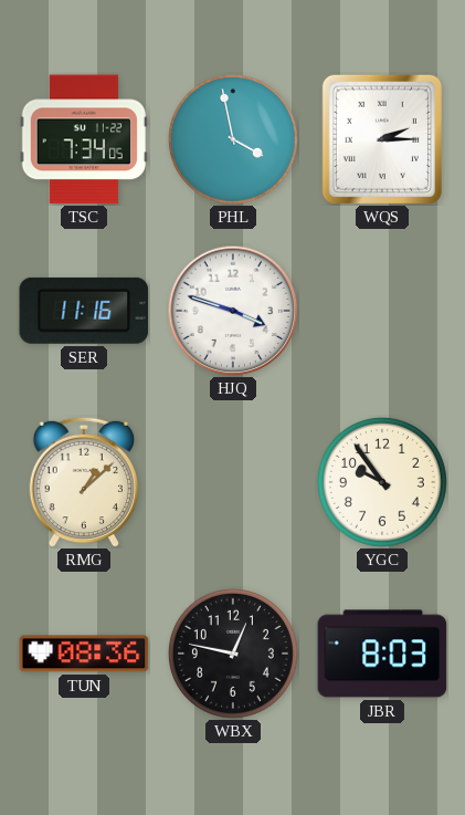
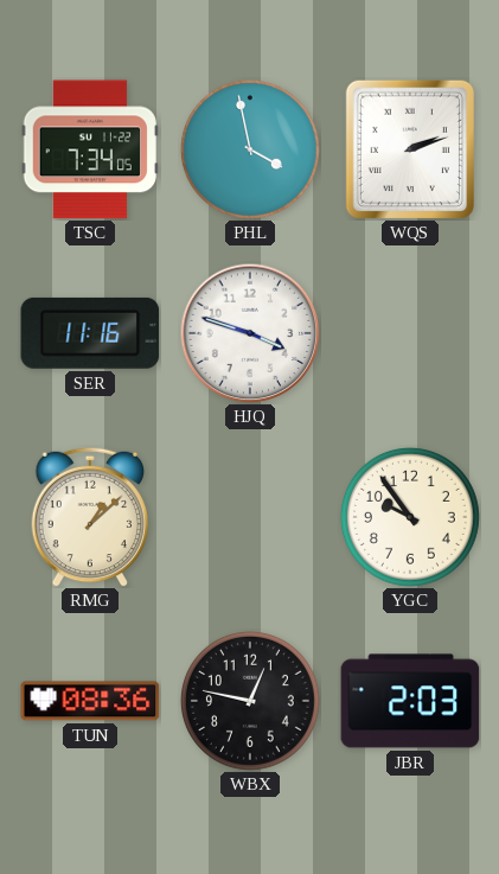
WQS: 2:15 -> 2:12 (410, 149)
JBR: 8:03 -> 2:03 (410, 701)
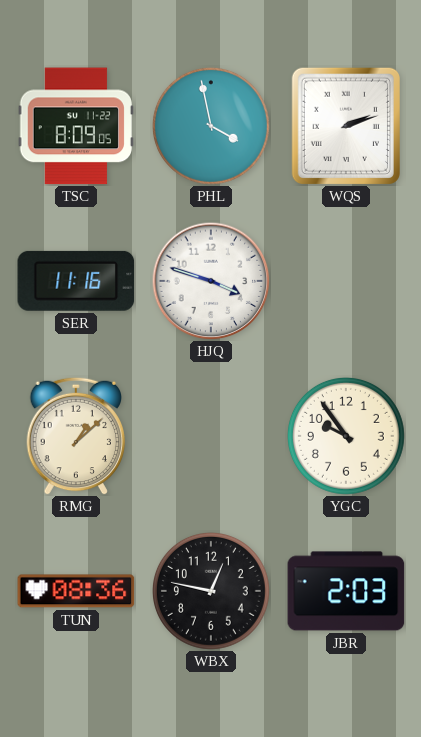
TSC: 7:34 -> 8:09 (76, 126)
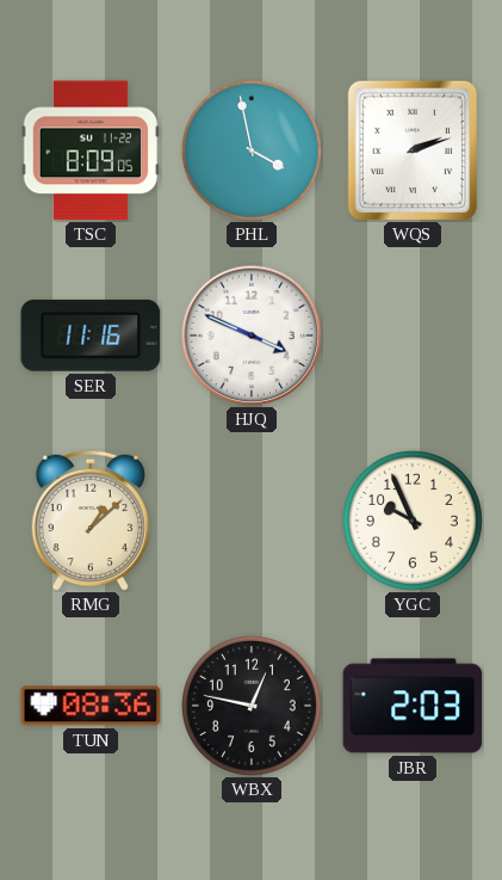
HJQ: 3:48 -> 3:49 (252, 336)
YGC: 9:54 -> 9:56 (413, 521)
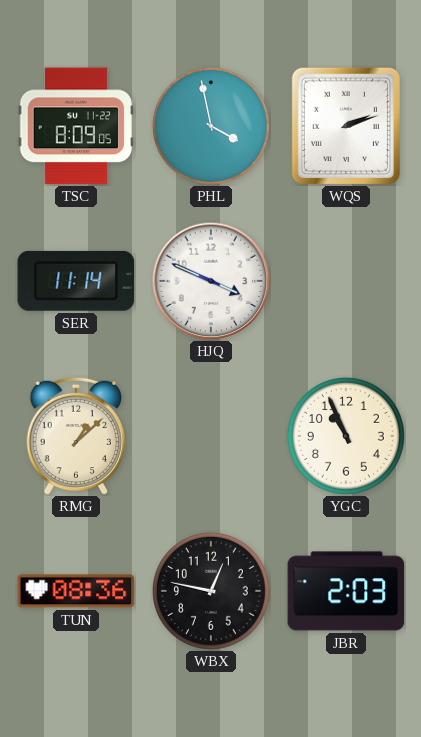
SER: 11:16 -> 11:14 (76, 281)
YGC: 9:56 -> 10:56 (346, 436)
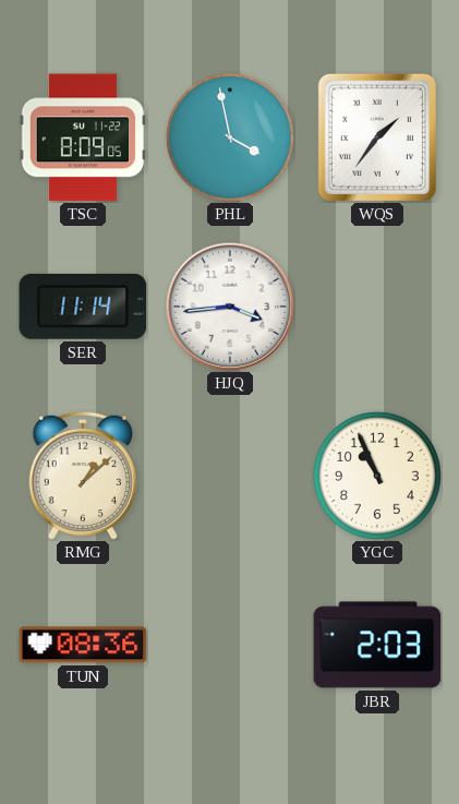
WQS: 2:12 -> 1:36 (377, 137)
HJQ: 3:49 -> 3:44 (230, 307)
WBX: 12:47 -> none (211, 591)
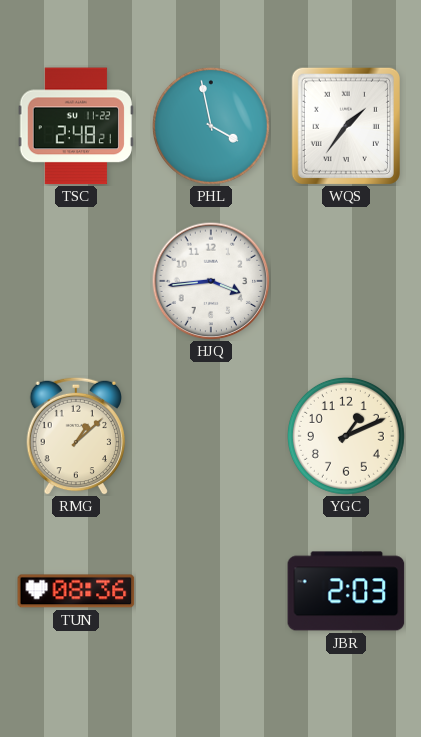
TSC: 8:09 -> 2:48 (76, 126)
SER: 11:14 -> none (83, 307)
YGC: 10:56 -> 1:11 (346, 436)
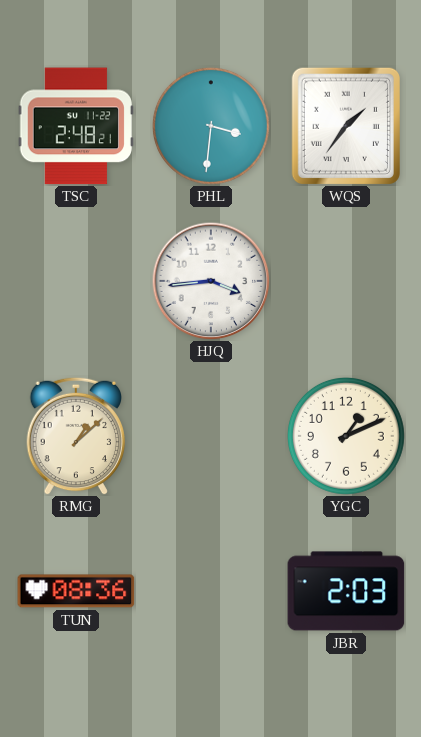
PHL: 3:58 -> 3:31 (211, 126)
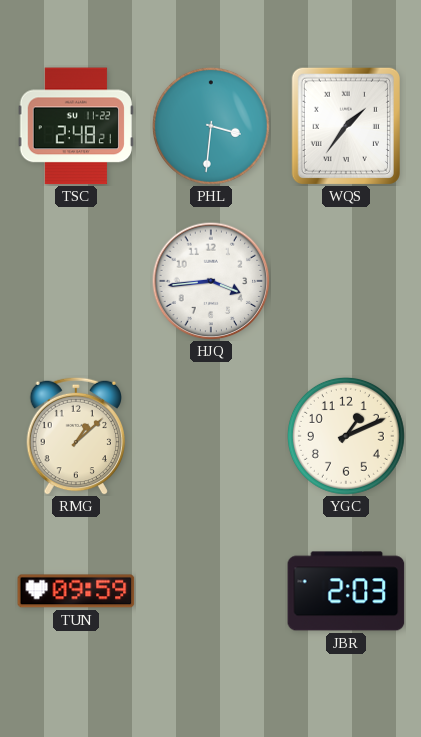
TUN: 08:36 -> 09:59 (76, 591)
